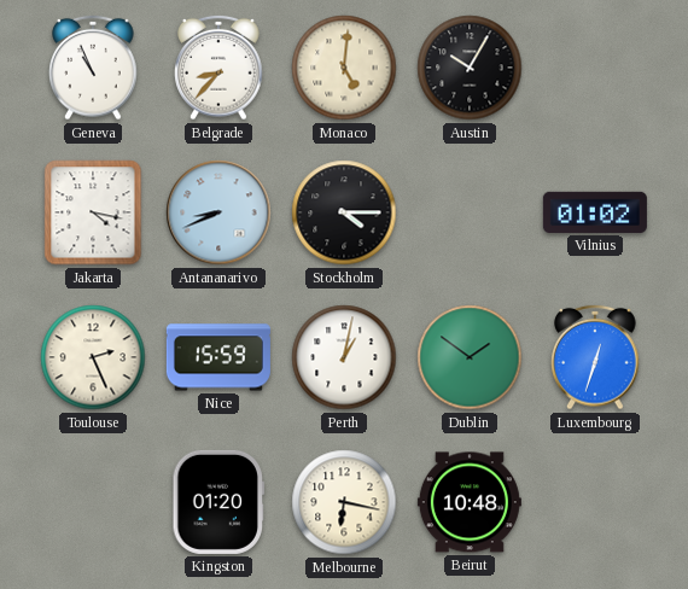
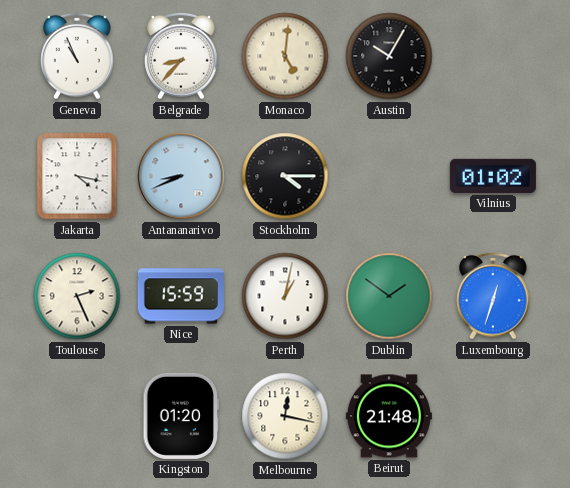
Melbourne: 6:17 -> 12:17 (285, 416)
Beirut: 10:48 -> 21:48 (389, 416)
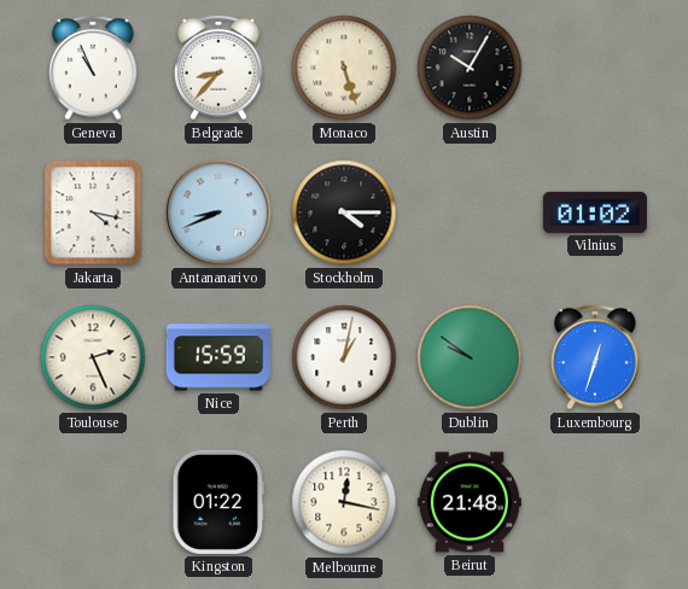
Monaco: 5:01 -> 5:27 (344, 68)
Dublin: 1:51 -> 9:51 (470, 357)
Kingston: 01:20 -> 01:22 (218, 502)
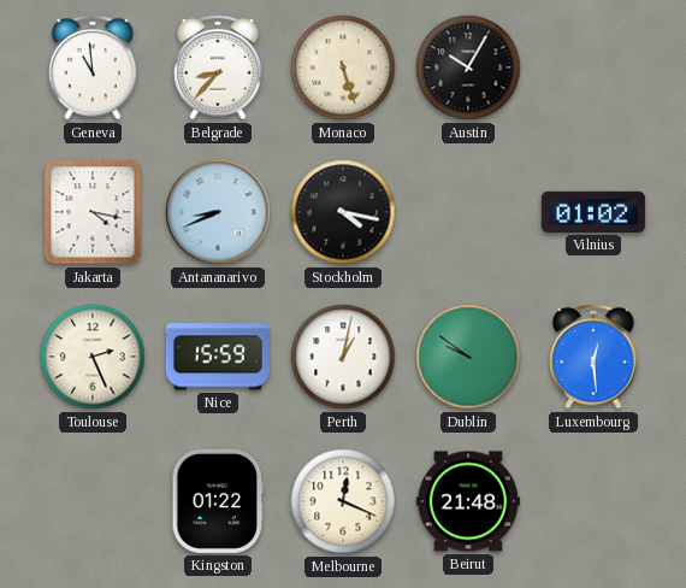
Geneva: 10:56 -> 10:59 (93, 67)
Stockholm: 4:15 -> 4:17 (343, 212)
Luxembourg: 12:33 -> 12:29 (593, 357)
Melbourne: 12:17 -> 12:19 (343, 501)
